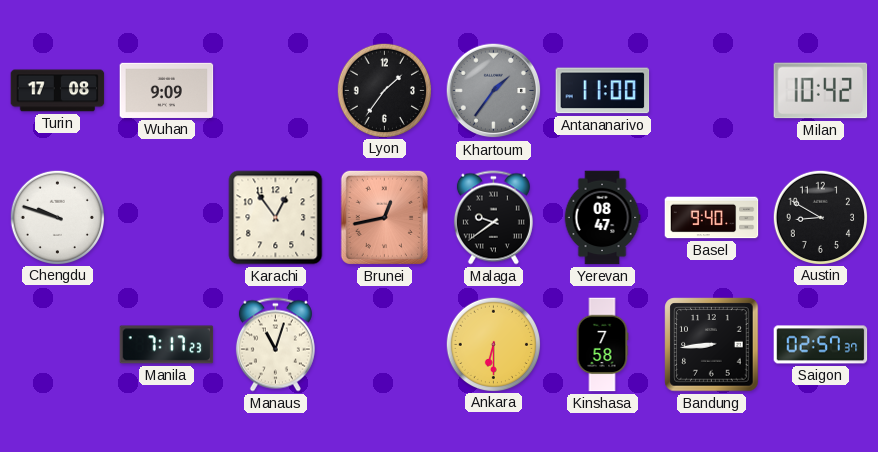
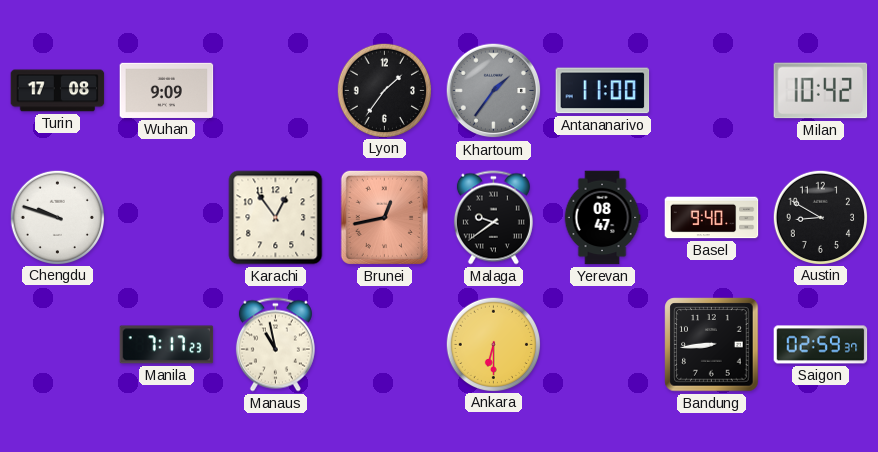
Manaus: 11:03 -> 10:58 (275, 345)
Kinshasa: 7:58 -> none (602, 345)
Saigon: 02:57 -> 02:59 (821, 345)
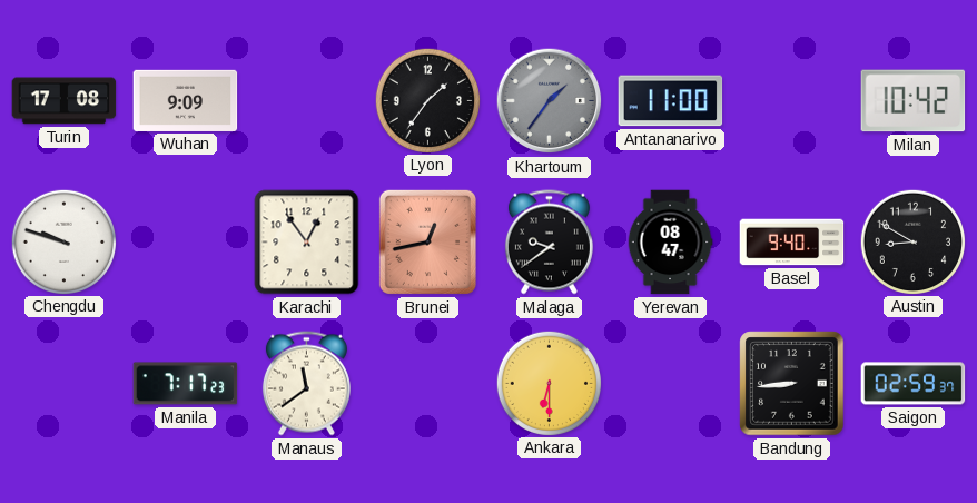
Manaus: 10:58 -> 11:39 (306, 384)
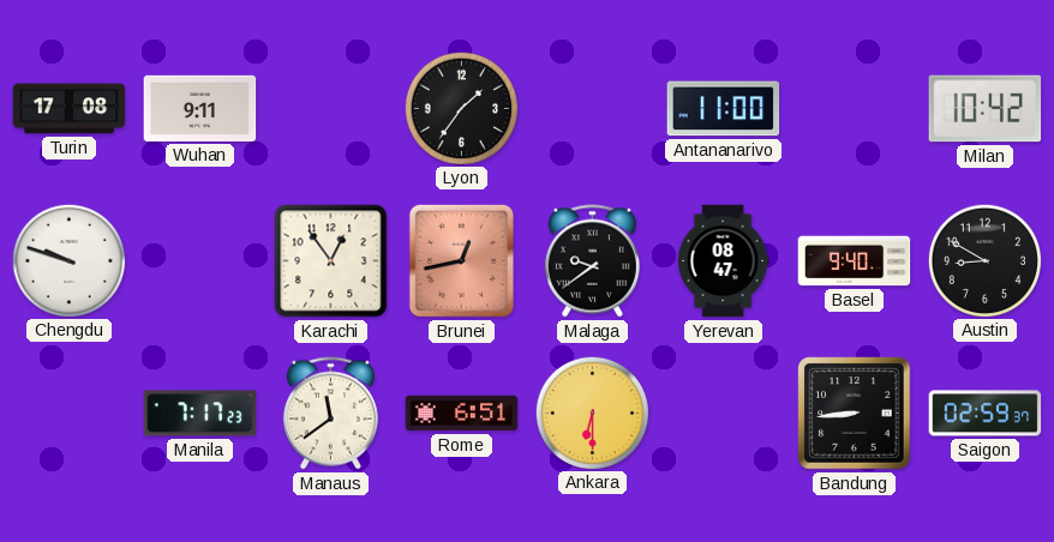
Wuhan: 9:09 -> 9:11 (200, 108)
Khartoum: 1:36 -> none (550, 101)
Rome: none -> 6:51 (462, 414)
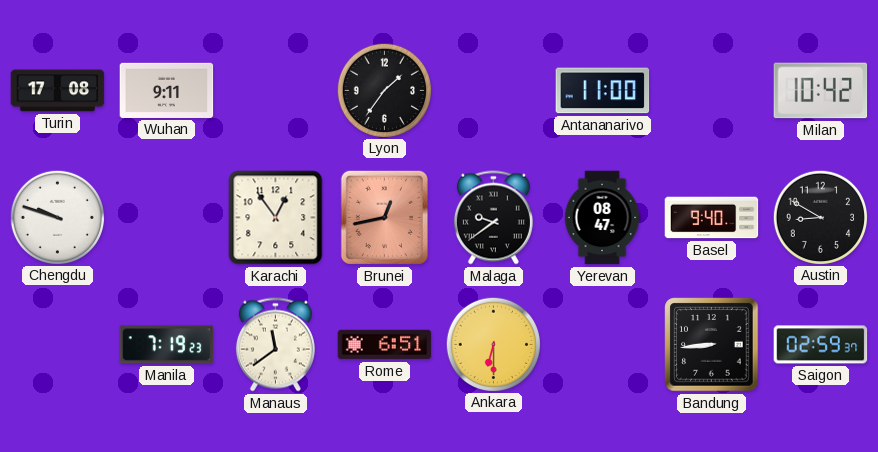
Manila: 7:17 -> 7:19 (167, 345)
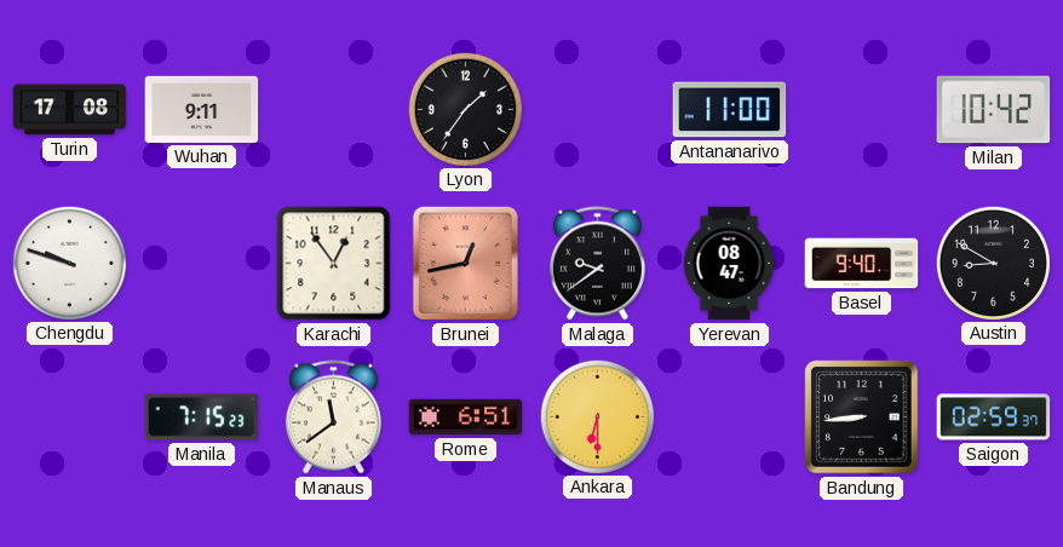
Manila: 7:19 -> 7:15 (202, 418)
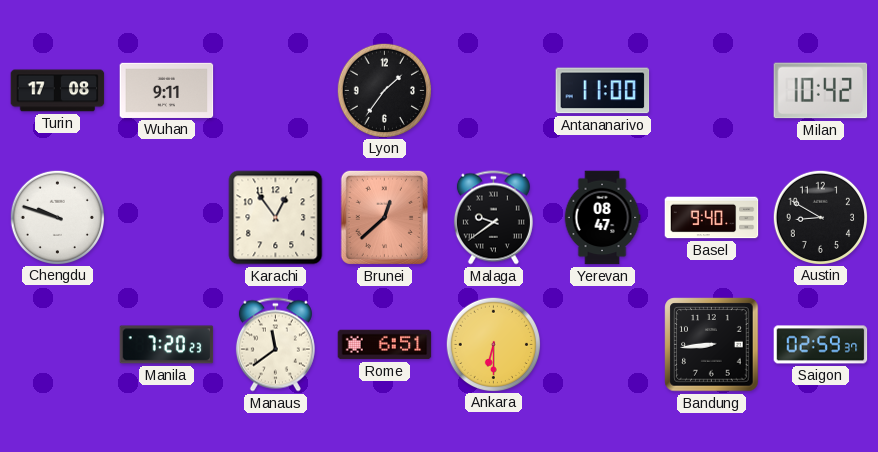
Brunei: 12:43 -> 12:38 (384, 217)
Manila: 7:15 -> 7:20 (167, 345)
